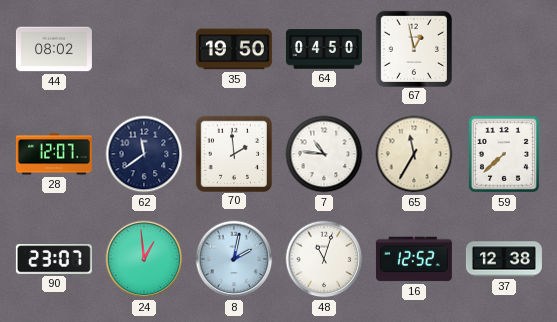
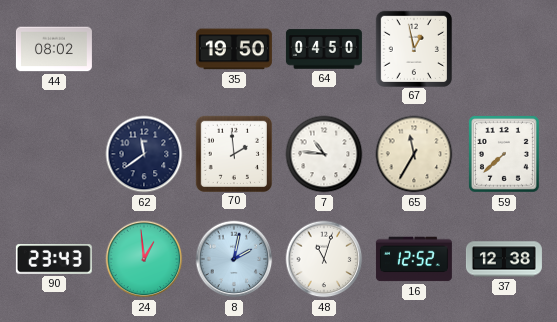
28: 12:07 -> none (54, 154)
90: 23:07 -> 23:43 (54, 259)
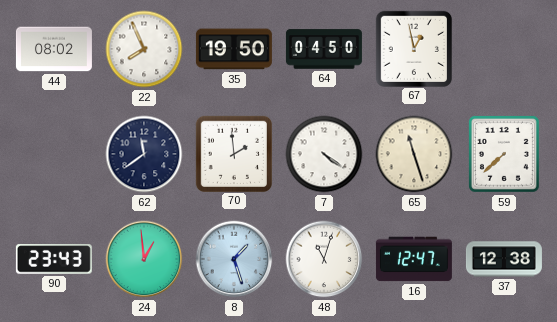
22: none -> 7:56 (144, 49)
7: 10:46 -> 4:21 (324, 154)
65: 11:35 -> 11:27 (414, 154)
8: 2:02 -> 1:27 (234, 259)
16: 12:52 -> 12:47 (414, 259)
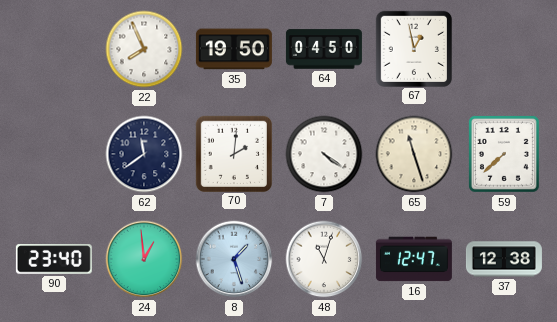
44: 08:02 -> none (54, 49)
70: 1:59 -> 2:01 (233, 153)
90: 23:43 -> 23:40 (54, 259)
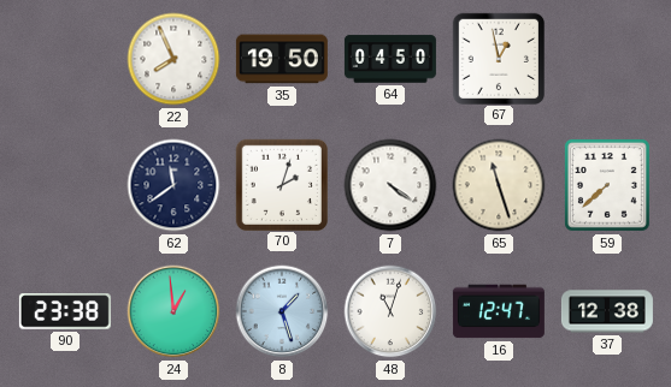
70: 2:01 -> 2:03 (281, 184)
90: 23:40 -> 23:38 (65, 311)
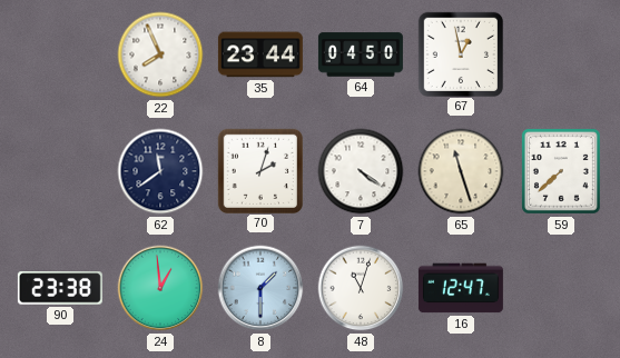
35: 19:50 -> 23:44 (260, 54)
8: 1:27 -> 1:30 (260, 288)
37: 12:38 -> none (607, 311)
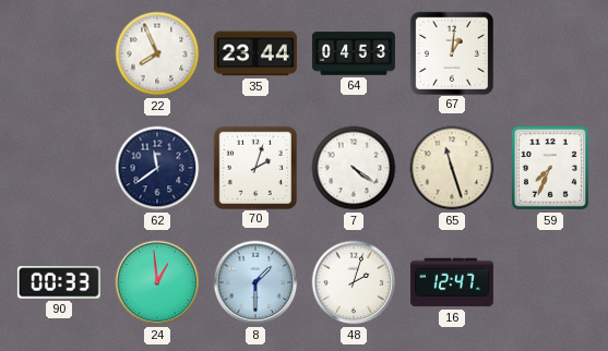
64: 04:50 -> 04:53 (354, 53)
67: 12:58 -> 1:01 (451, 52)
59: 7:38 -> 7:34 (550, 168)
90: 23:38 -> 00:33 (59, 282)
48: 11:03 -> 2:03 (354, 282)
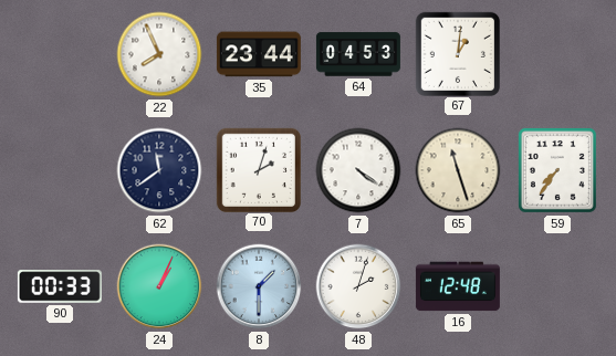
59: 7:34 -> 7:36 (557, 170)
24: 12:59 -> 1:04 (159, 286)
16: 12:47 -> 12:48 (458, 286)
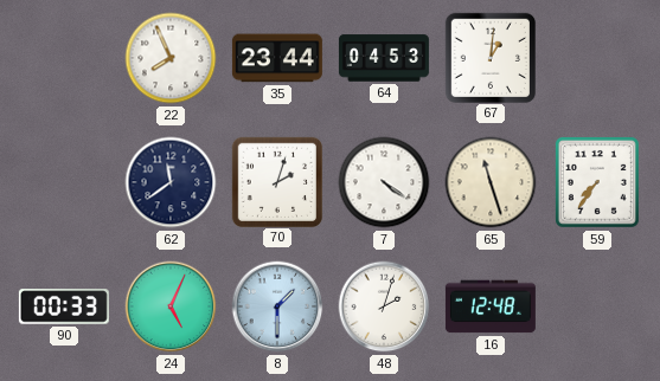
24: 1:04 -> 5:04 (171, 306)
